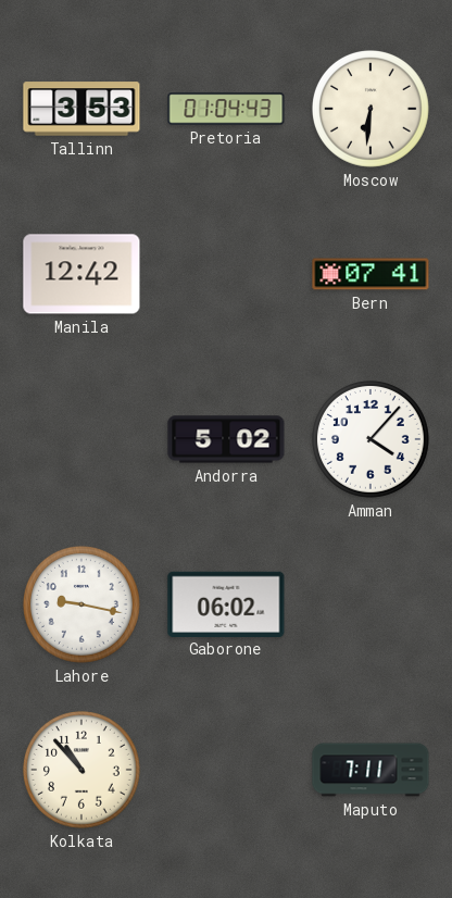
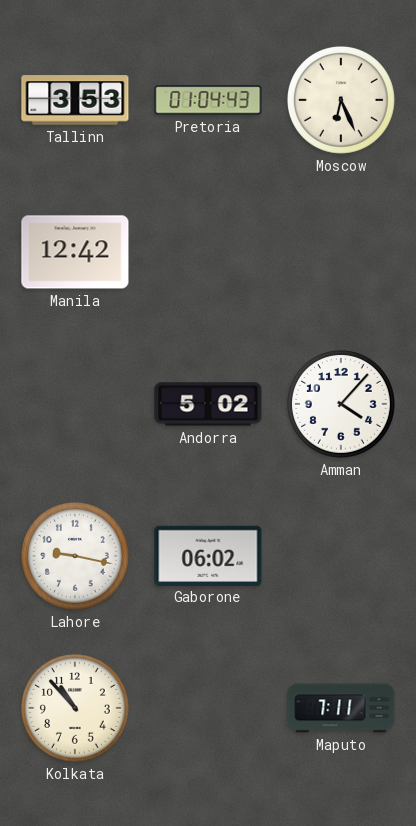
Moscow: 6:31 -> 6:26 (341, 100)
Bern: 07:41 -> none (371, 274)
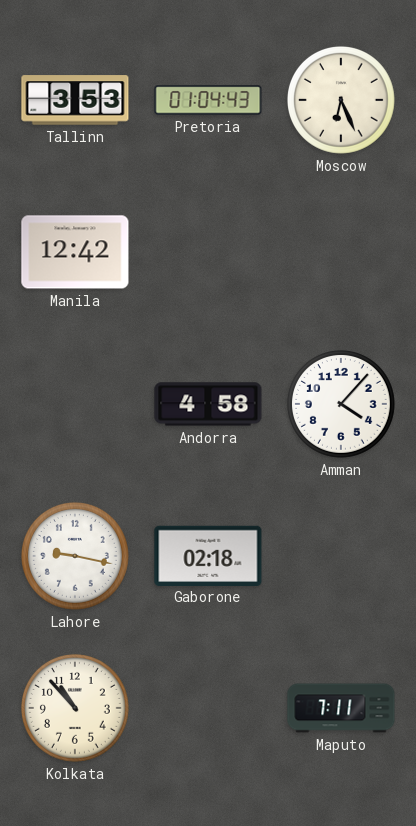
Andorra: 5:02 -> 4:58 (208, 404)
Gaborone: 06:02 -> 02:18 (208, 555)
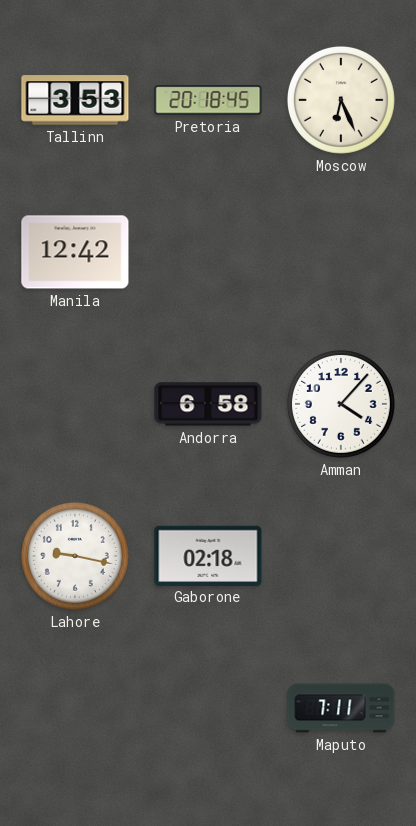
Pretoria: 01:04 -> 20:18 (208, 100)
Andorra: 4:58 -> 6:58 (208, 404)
Kolkata: 10:53 -> none (75, 708)
